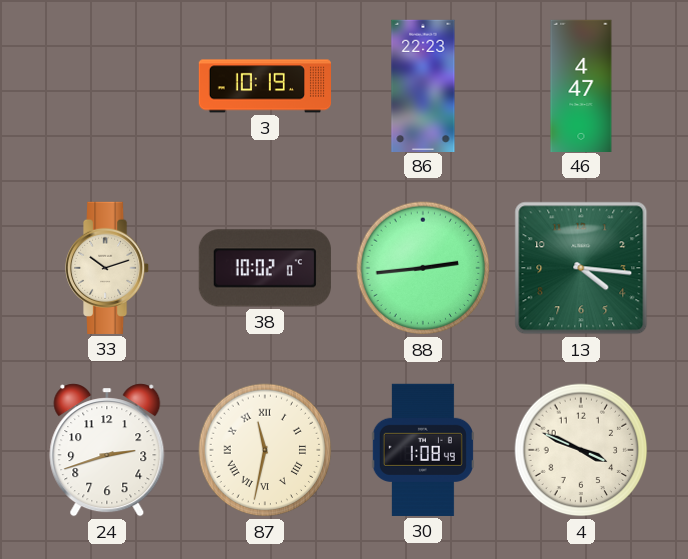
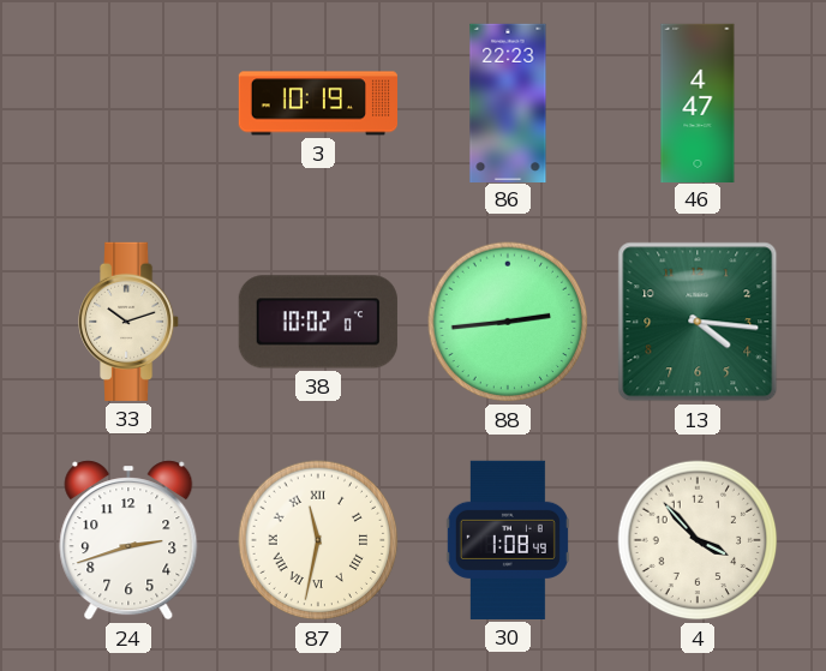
4: 3:49 -> 3:53 (698, 540)
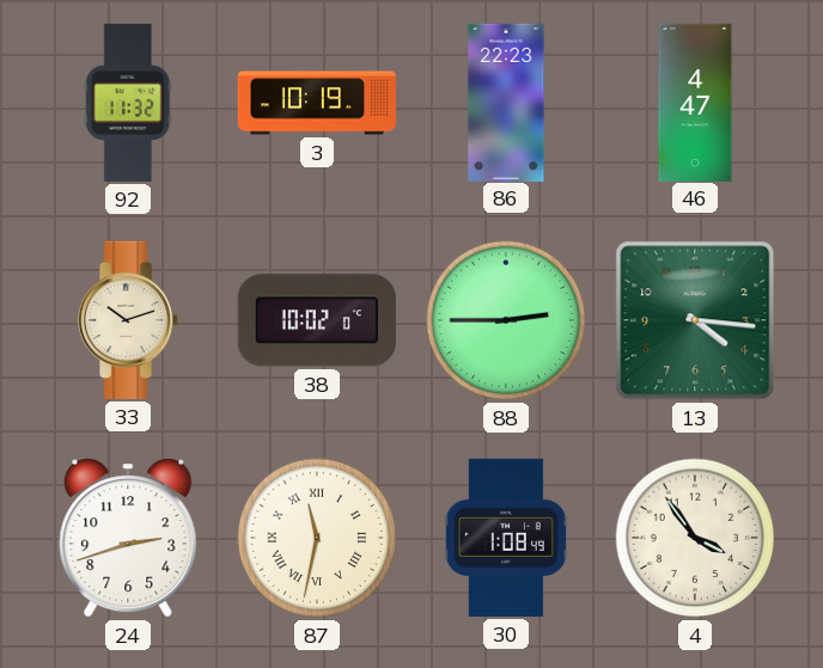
92: none -> 11:32 (128, 103)
88: 2:44 -> 2:45 (506, 320)
4: 3:53 -> 3:54 (695, 538)
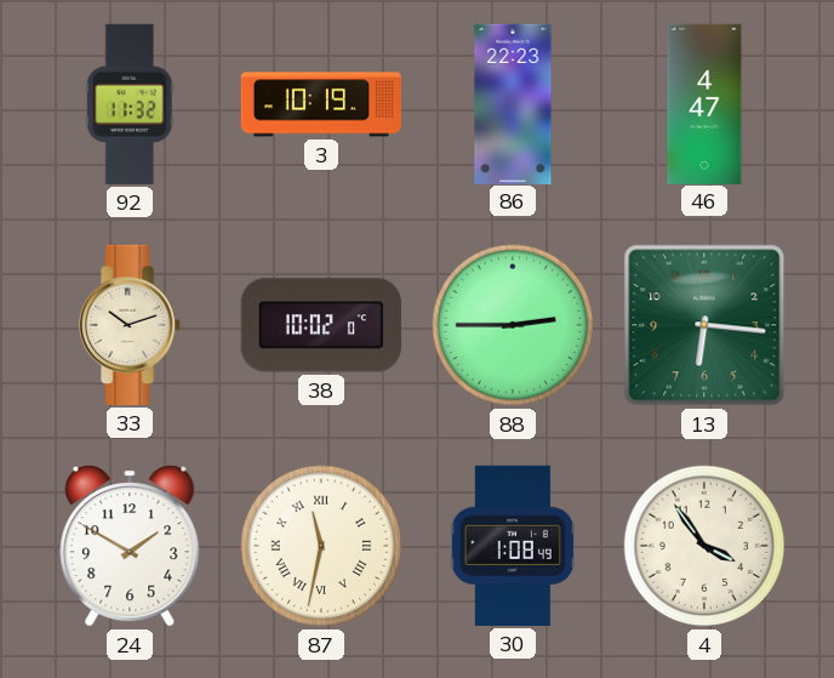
13: 4:16 -> 6:16 (704, 325)
24: 2:42 -> 1:50 (130, 546)
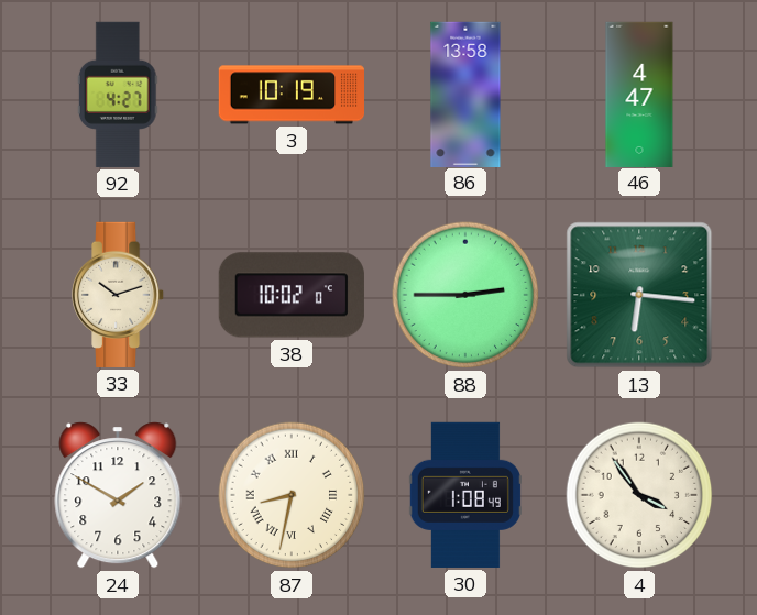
92: 11:32 -> 4:27 (118, 95)
86: 22:23 -> 13:58 (465, 94)
87: 11:32 -> 8:32 (292, 495)
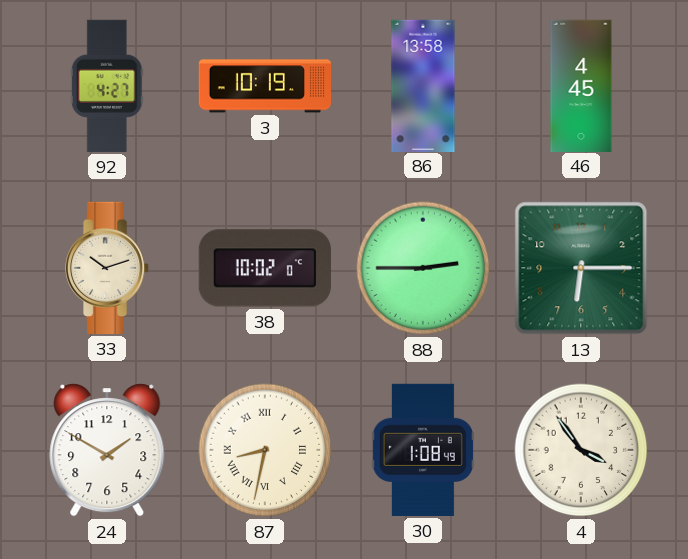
46: 4:47 -> 4:45 (581, 85)
13: 6:16 -> 6:15 (581, 268)
